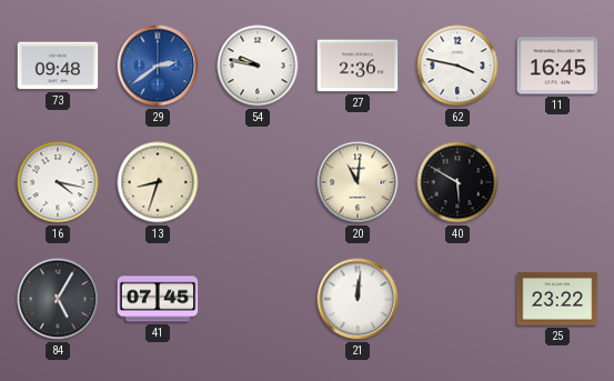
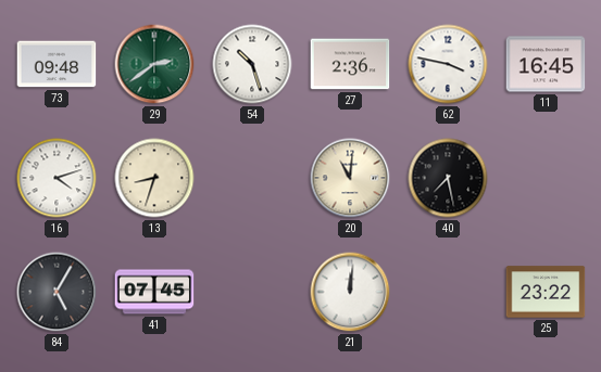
29 dial: blue -> green (154, 64)
54: 9:47 -> 10:27 (252, 64)
16: 4:17 -> 4:12 (57, 178)
40: 5:50 -> 7:28 (448, 178)
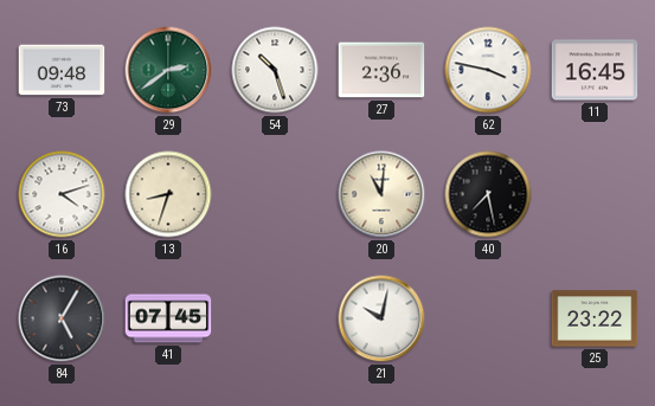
21: 12:01 -> 10:02 (381, 318)
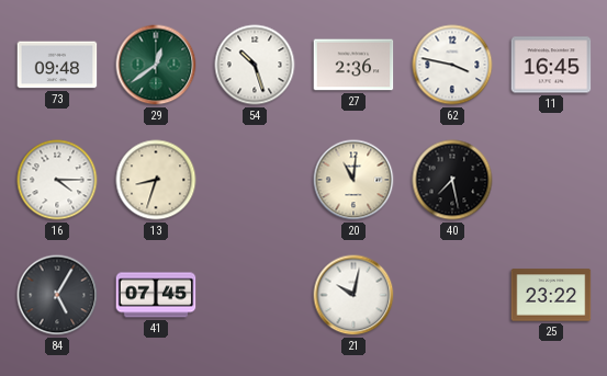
29: 2:39 -> 12:39 (156, 65)
16: 4:12 -> 4:15 (57, 180)
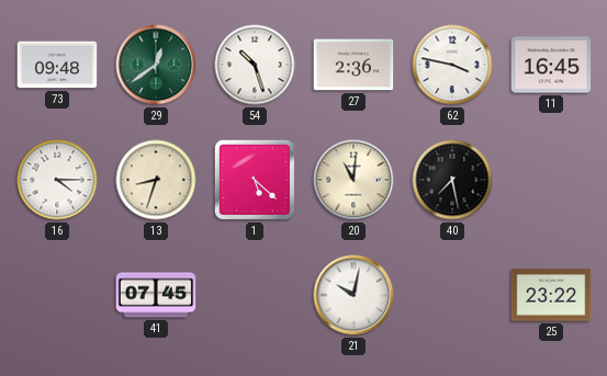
1: none -> 5:22 (255, 180)
84: 5:05 -> none (57, 295)
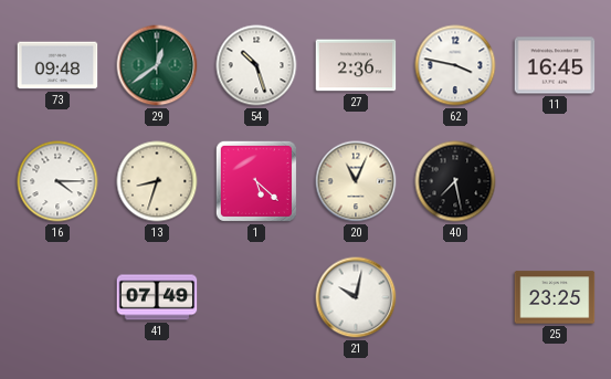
20: 11:01 -> 11:04 (356, 181)
41: 07:45 -> 07:49 (157, 297)
25: 23:22 -> 23:25 (555, 297)
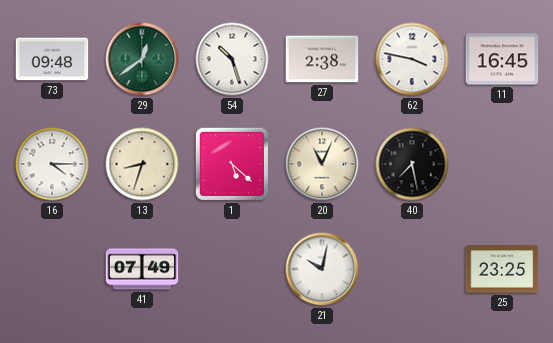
27: 2:36 -> 2:38 (322, 59)
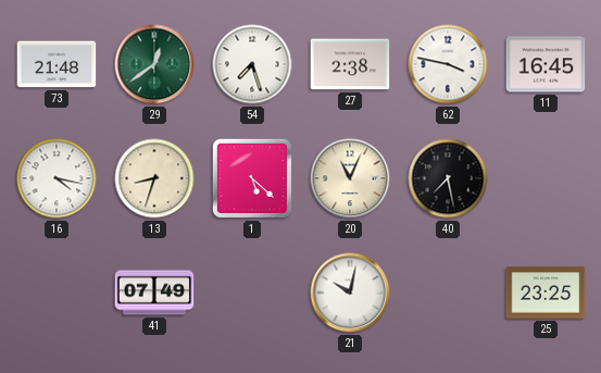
73: 09:48 -> 21:48 (57, 64)
54: 10:27 -> 7:27 (252, 64)
16: 4:15 -> 4:17 (57, 178)
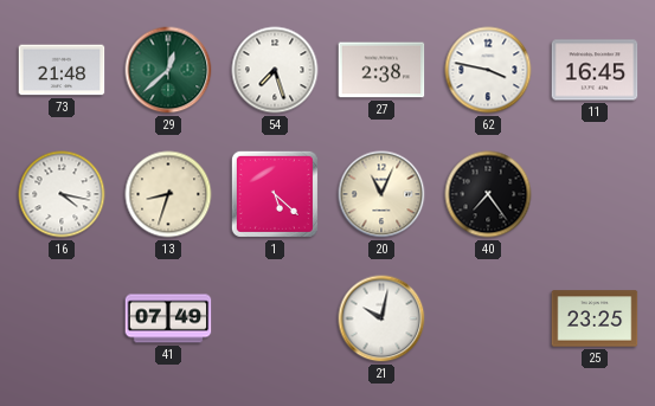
29: 12:39 -> 12:38 (168, 70)
40: 7:28 -> 7:24 (488, 194)
